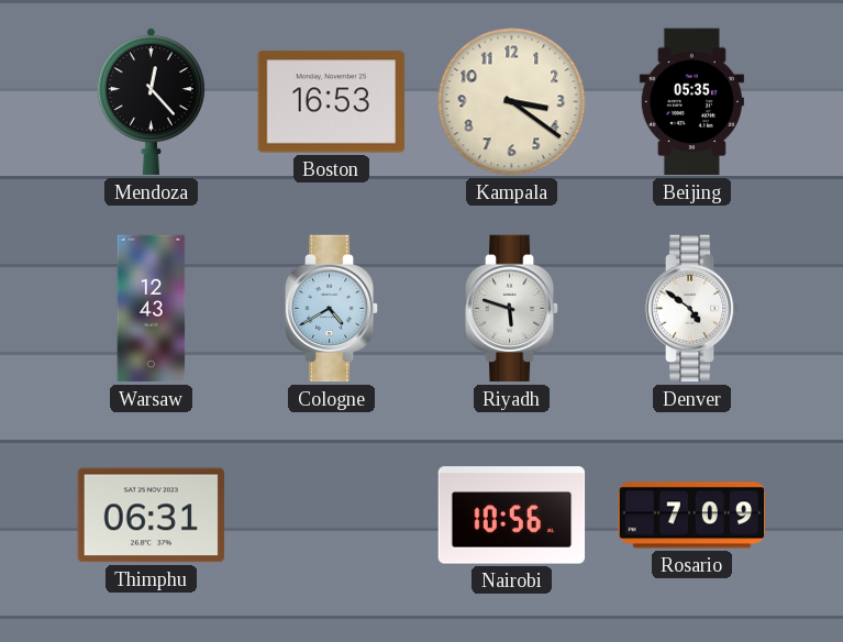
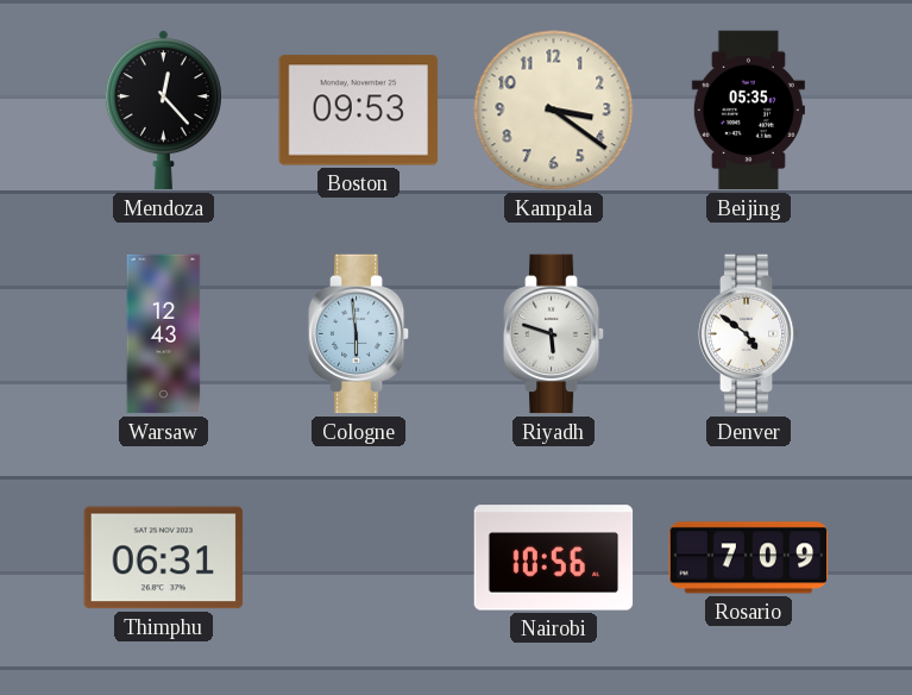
Boston: 16:53 -> 09:53 (359, 111)
Cologne: 4:40 -> 5:59 (359, 334)
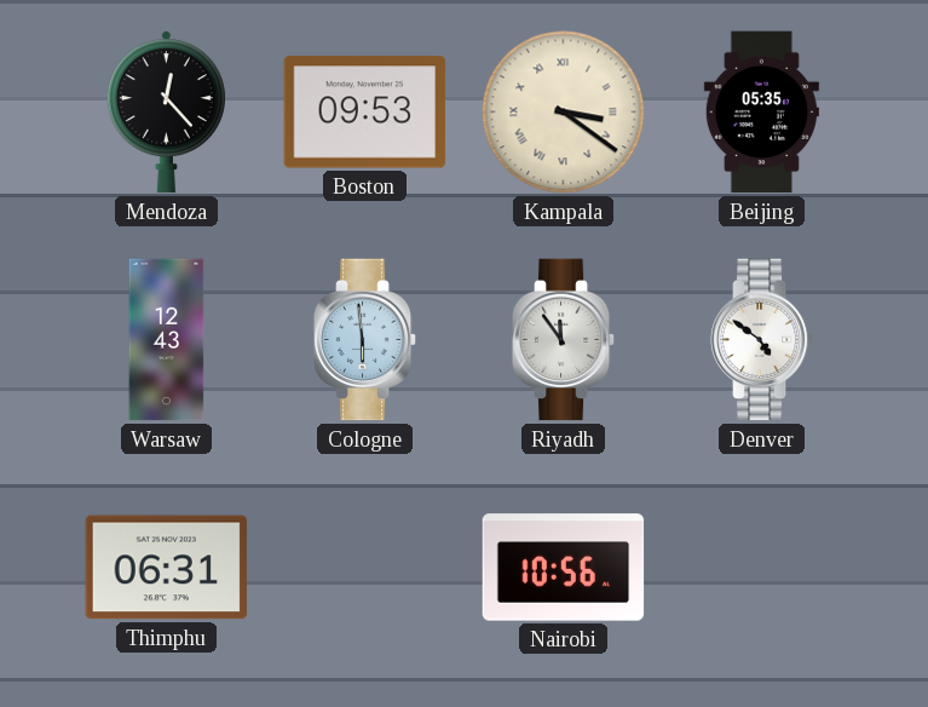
Kampala numerals: Arabic -> Roman (564, 113)
Riyadh: 5:48 -> 11:54 (564, 340)
Rosario: 7:09 -> none (749, 558)
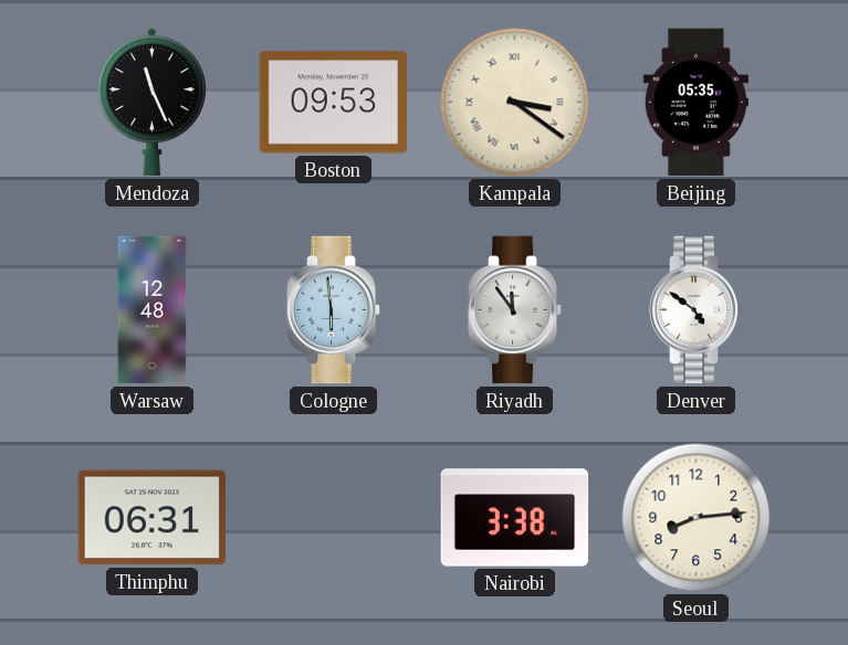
Mendoza: 12:23 -> 11:26 (151, 103)
Warsaw: 12:43 -> 12:48 (153, 310)
Nairobi: 10:56 -> 3:38 (515, 518)
Seoul: none -> 8:14 (697, 518)
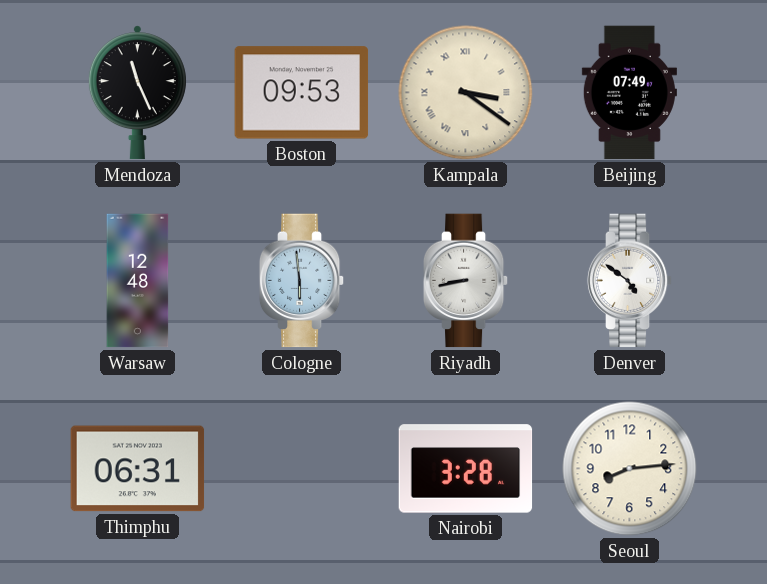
Beijing: 05:35 -> 07:49 (629, 93)
Riyadh: 11:54 -> 8:43 (466, 281)
Nairobi: 3:38 -> 3:28 (466, 469)
